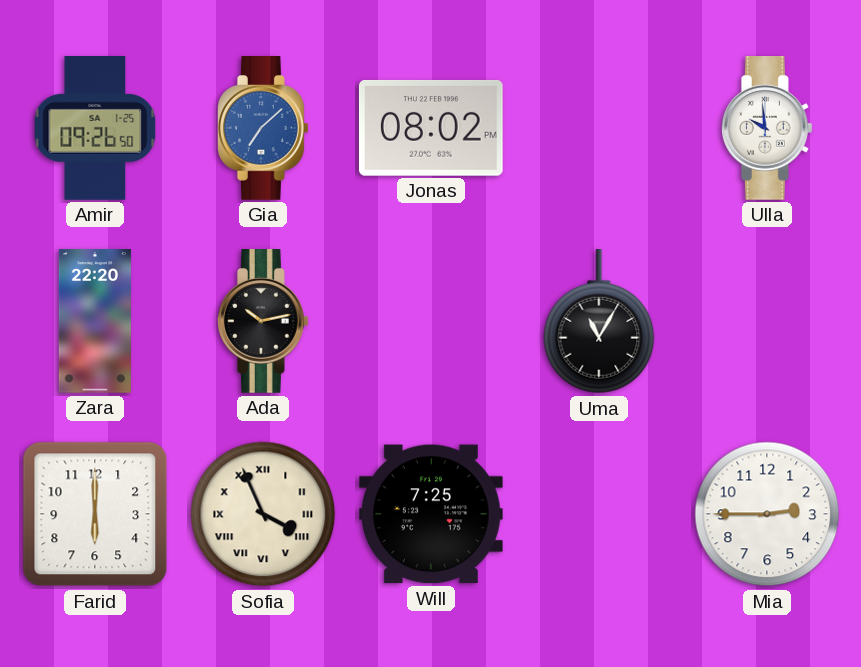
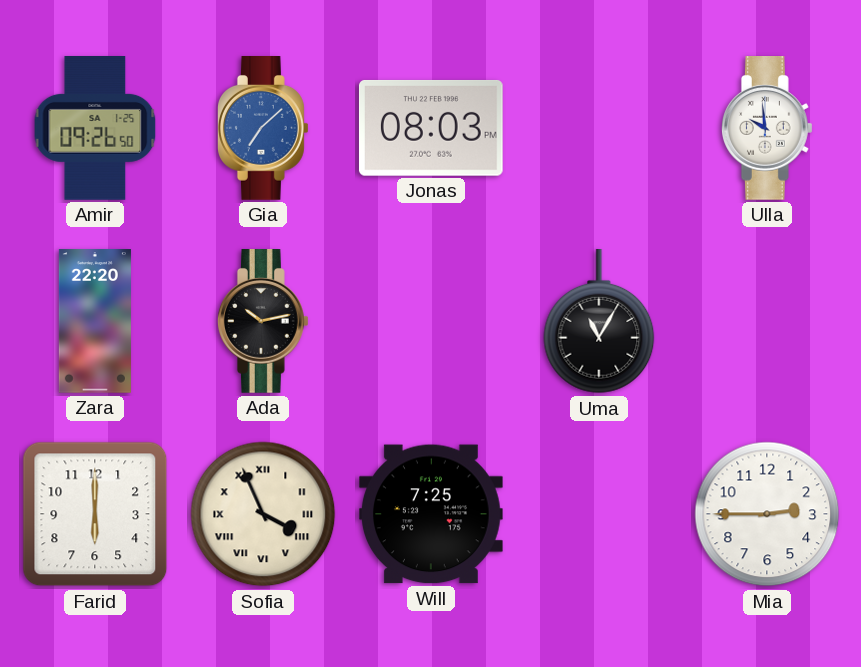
Jonas: 08:02 -> 08:03 (431, 128)
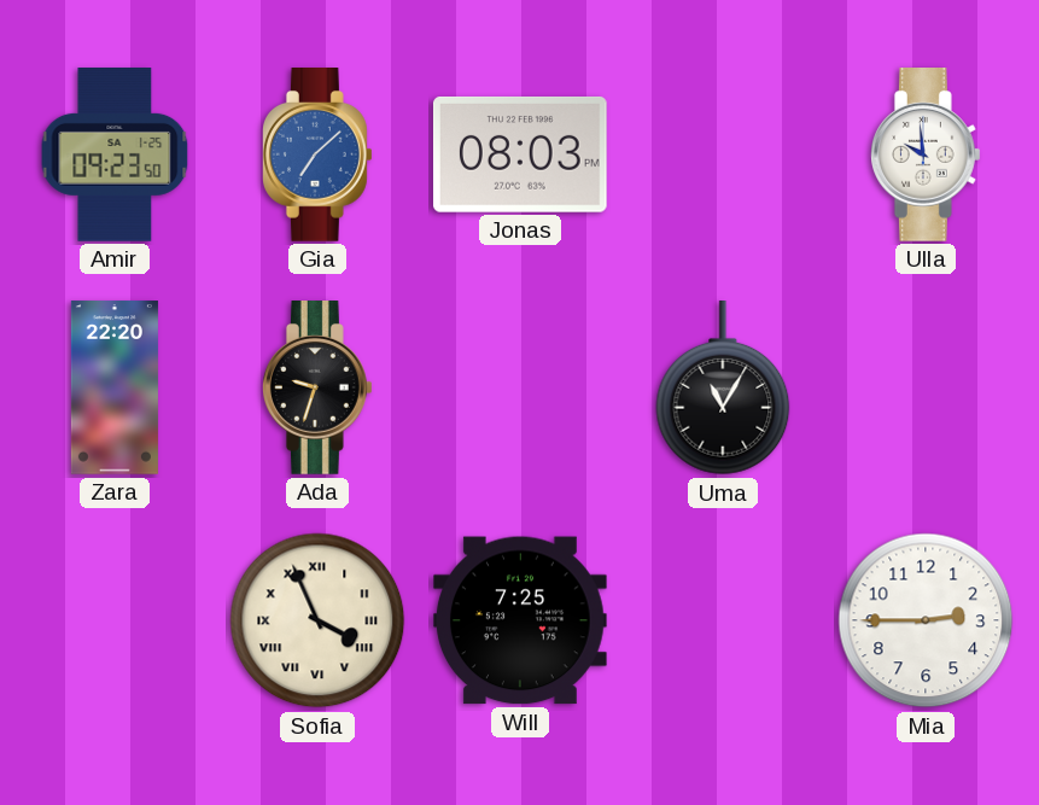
Amir: 09:26 -> 09:23 (115, 156)
Ada: 10:13 -> 9:33 (319, 389)
Farid: 6:00 -> none (95, 514)
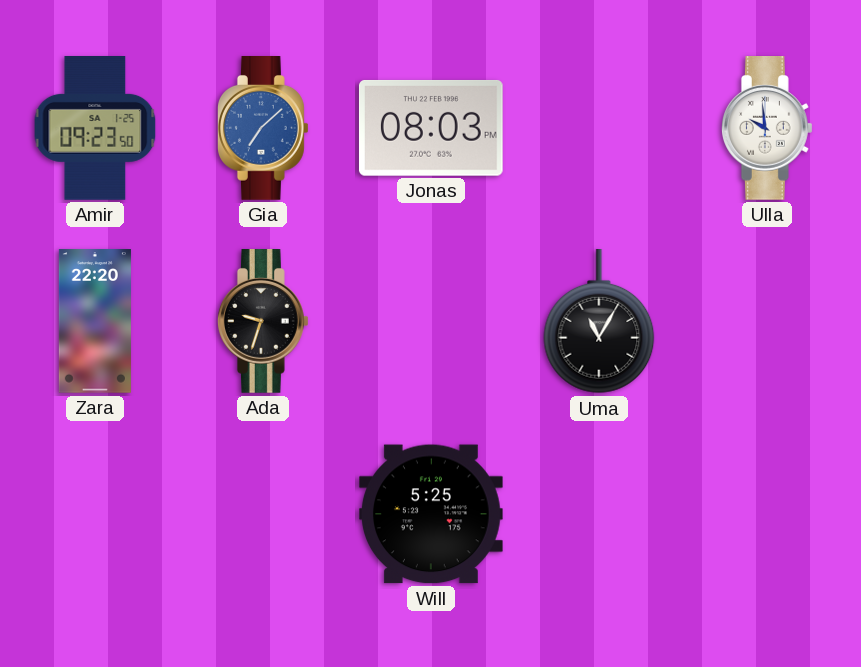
Sofia: 3:56 -> none (317, 620)
Will: 7:25 -> 5:25 (432, 514)
Mia: 2:45 -> none (926, 620)
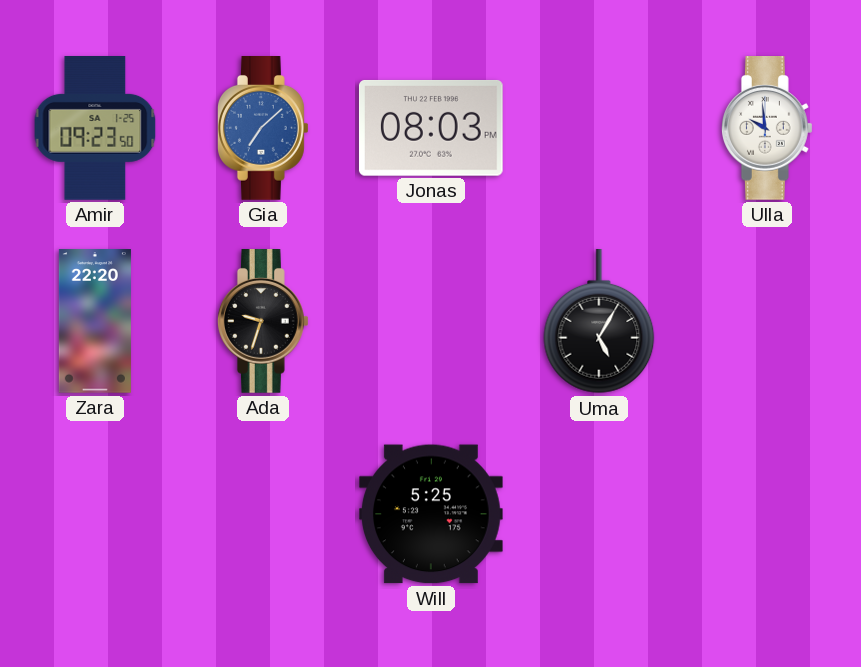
Uma: 11:05 -> 5:05 (599, 322)
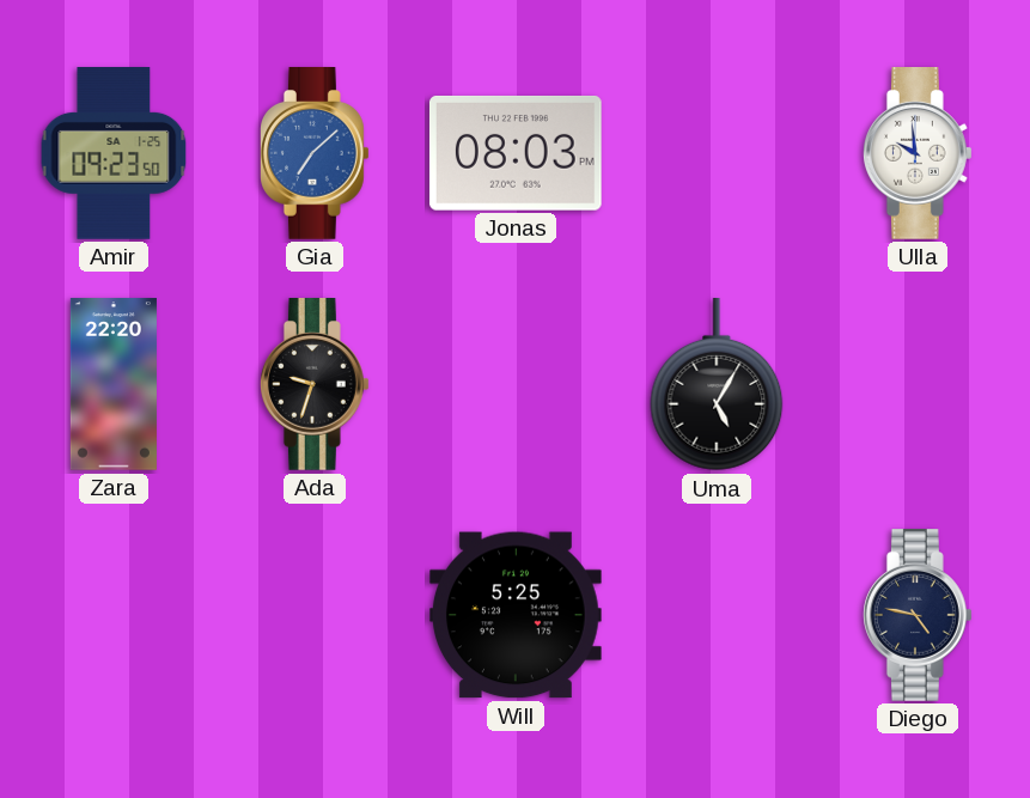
Diego: none -> 4:47 (919, 616)
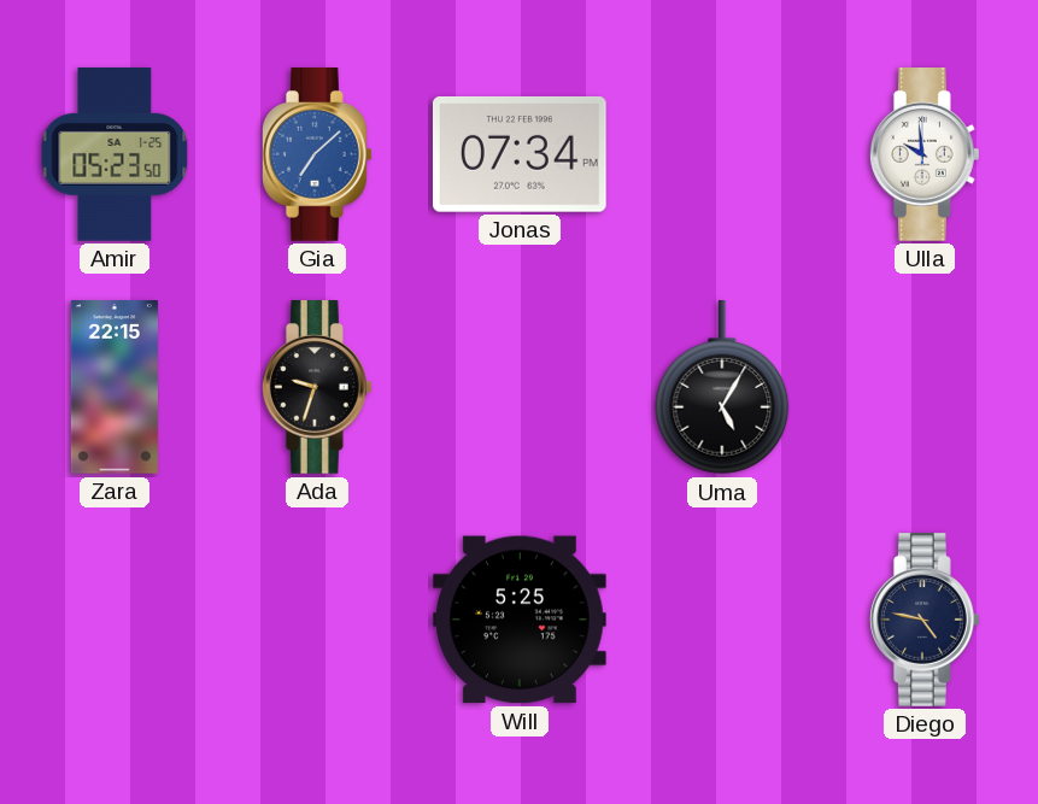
Amir: 09:23 -> 05:23 (115, 155)
Jonas: 08:03 -> 07:34 (520, 154)
Zara: 22:20 -> 22:15 (115, 387)
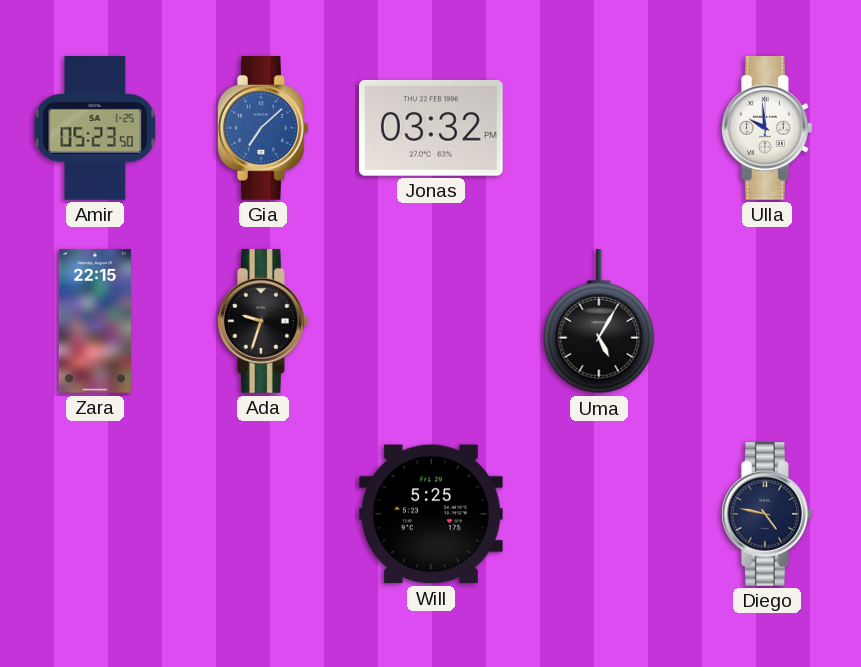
Jonas: 07:34 -> 03:32 (431, 128)
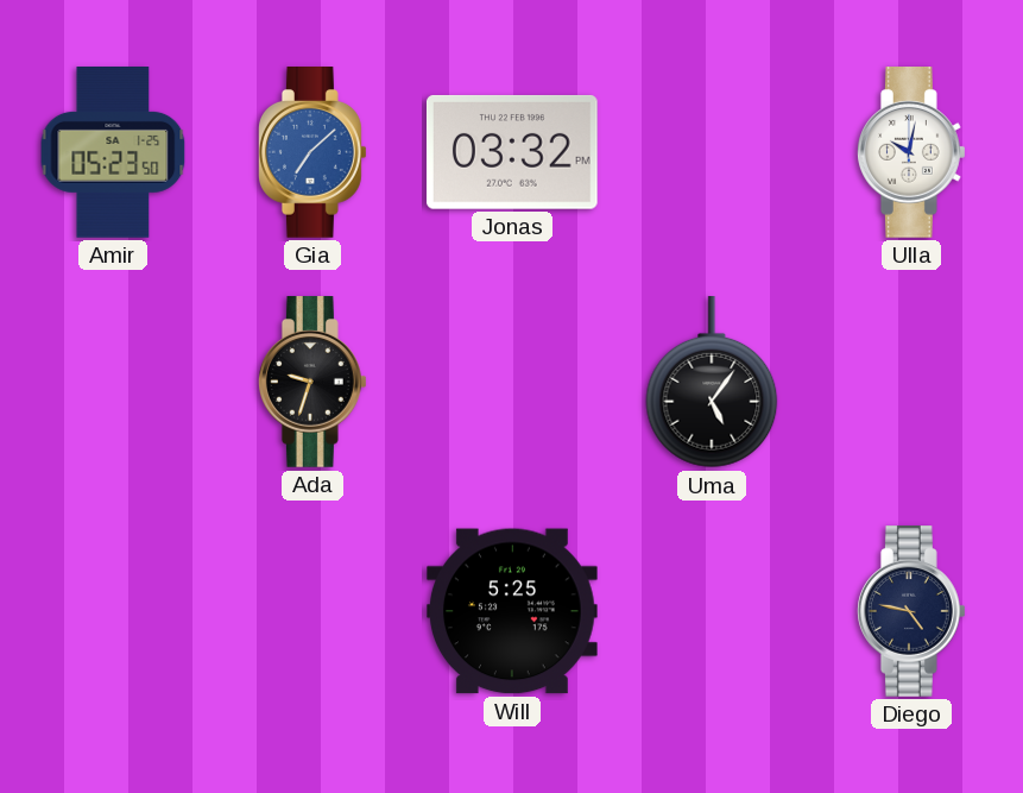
Ulla: 9:59 -> 10:02 (913, 153)
Zara: 22:15 -> none (95, 321)
Uma: 5:05 -> 5:06 (712, 383)
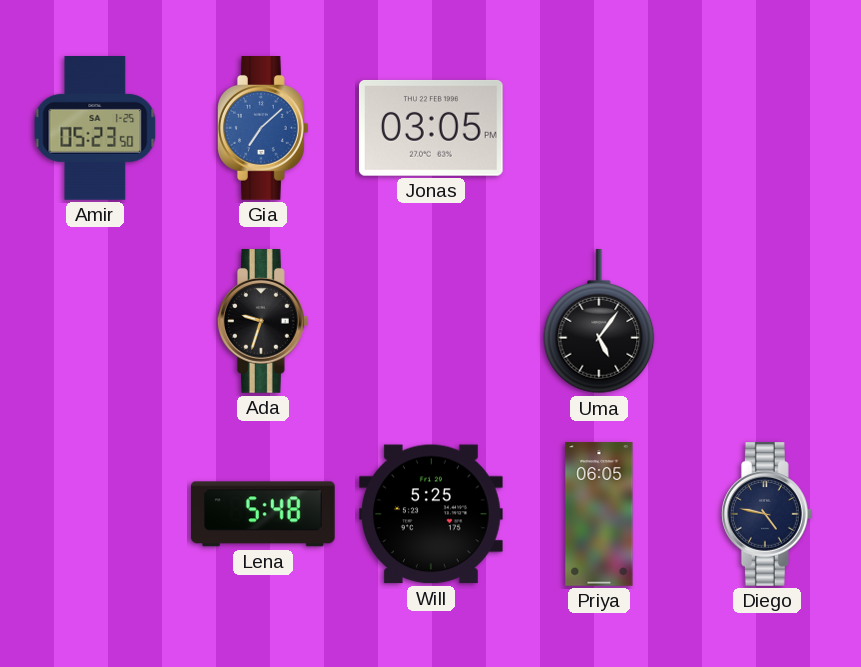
Jonas: 03:32 -> 03:05 (431, 128)
Ulla: 10:02 -> none (913, 153)
Lena: none -> 5:48 (263, 514)
Priya: none -> 06:05 (599, 514)
